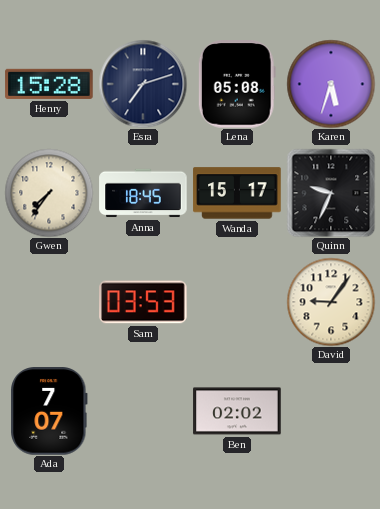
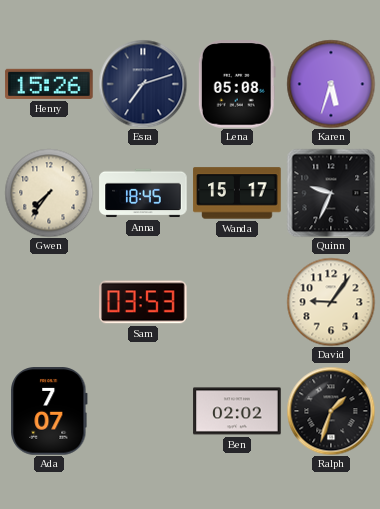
Henry: 15:28 -> 15:26 (49, 84)
Ralph: none -> 1:33 (331, 411)
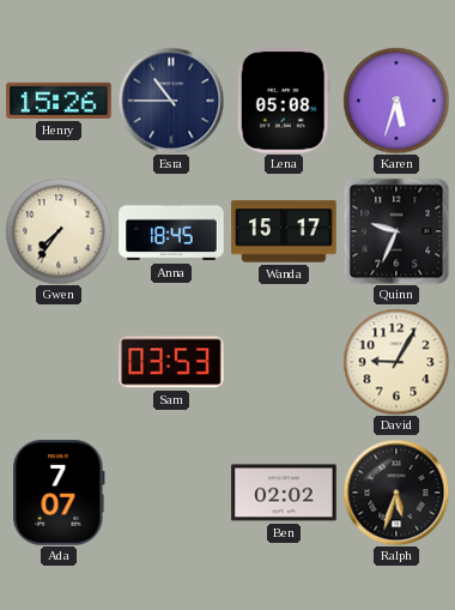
Esra: 7:12 -> 10:45 (171, 101)
David: 9:06 -> 9:05 (396, 362)
Ralph: 1:33 -> 5:33 (396, 493)
